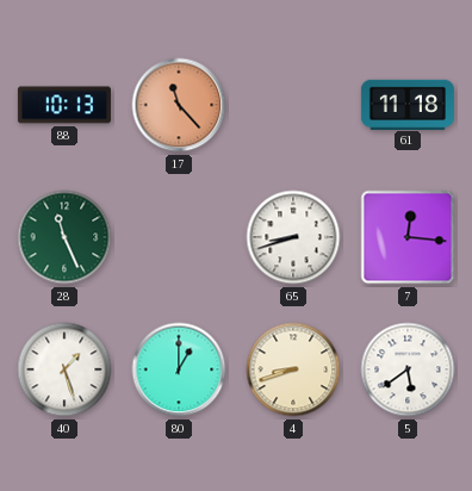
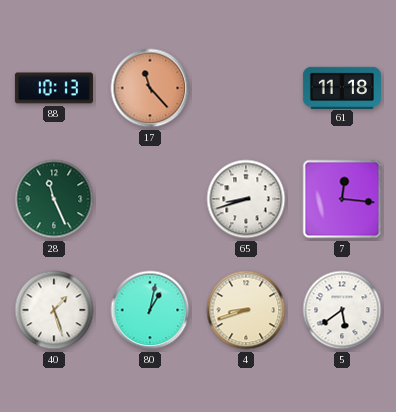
80: 1:00 -> 1:02 (150, 310)
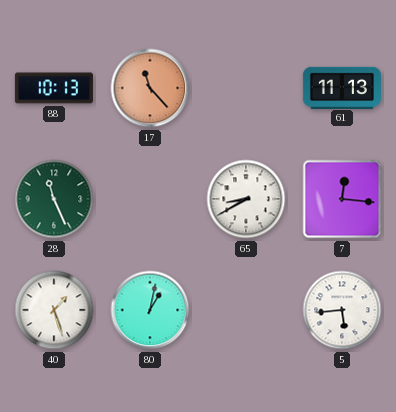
61: 11:18 -> 11:13 (342, 87)
65: 8:42 -> 8:40 (246, 199)
4: 8:42 -> none (246, 310)
5: 5:39 -> 5:44 (342, 310)
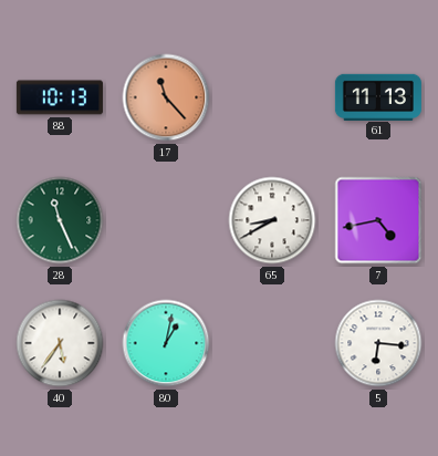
7: 12:16 -> 4:43 (378, 220)
40: 1:27 -> 5:36 (60, 343)
5: 5:44 -> 6:16 (378, 343)
